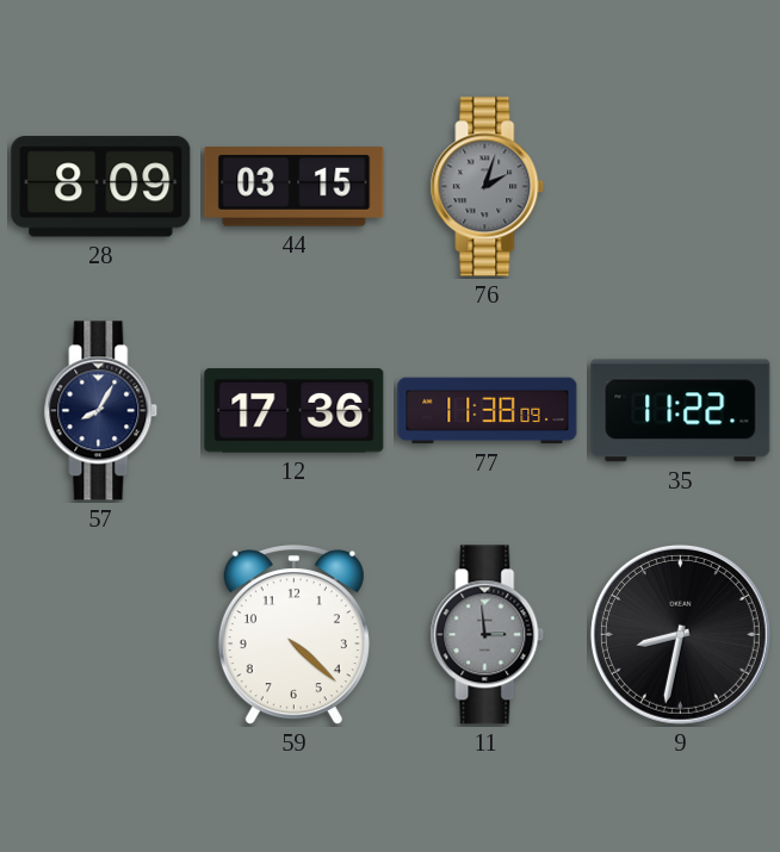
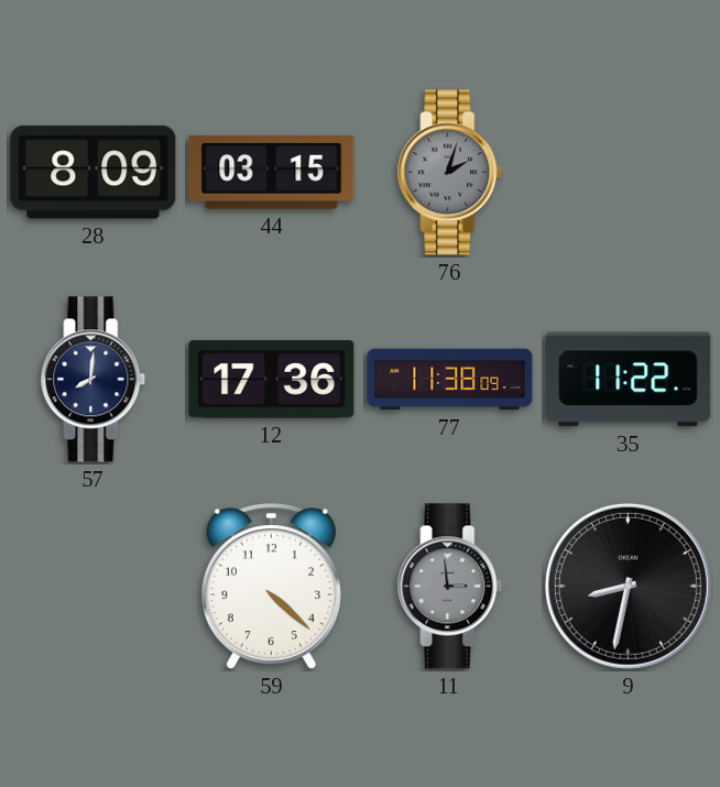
57: 8:05 -> 8:01 (94, 380)
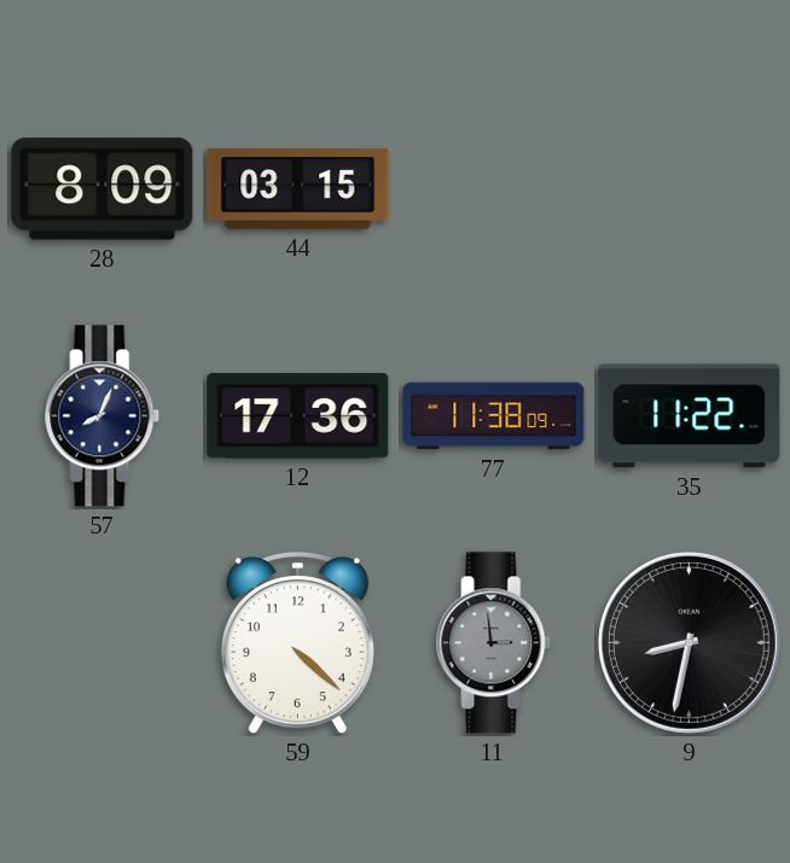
76: 2:03 -> none (450, 173)
57: 8:01 -> 8:04 (103, 416)
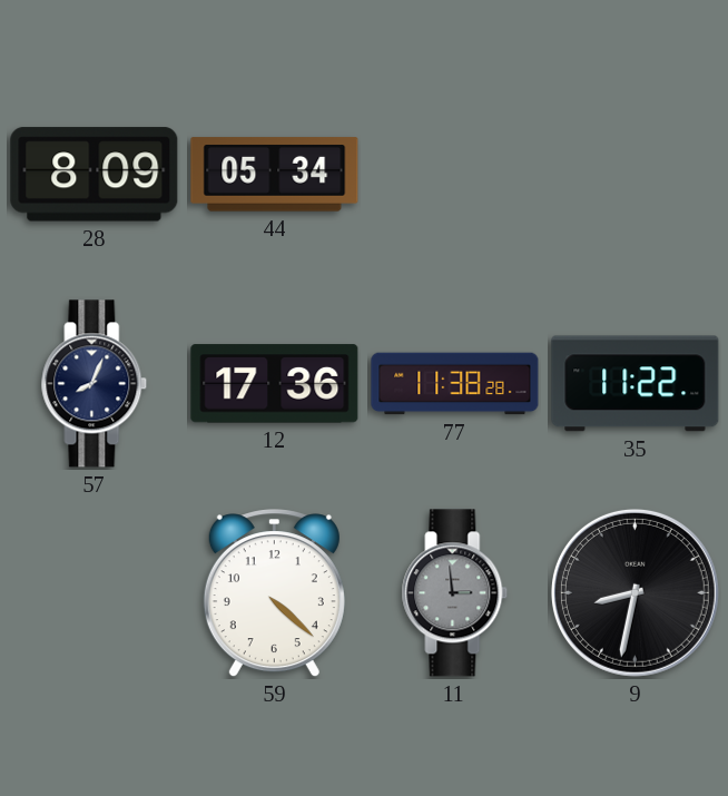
44: 03:15 -> 05:34 (275, 175)
77: 11:38:09 -> 11:38:28 (455, 384)
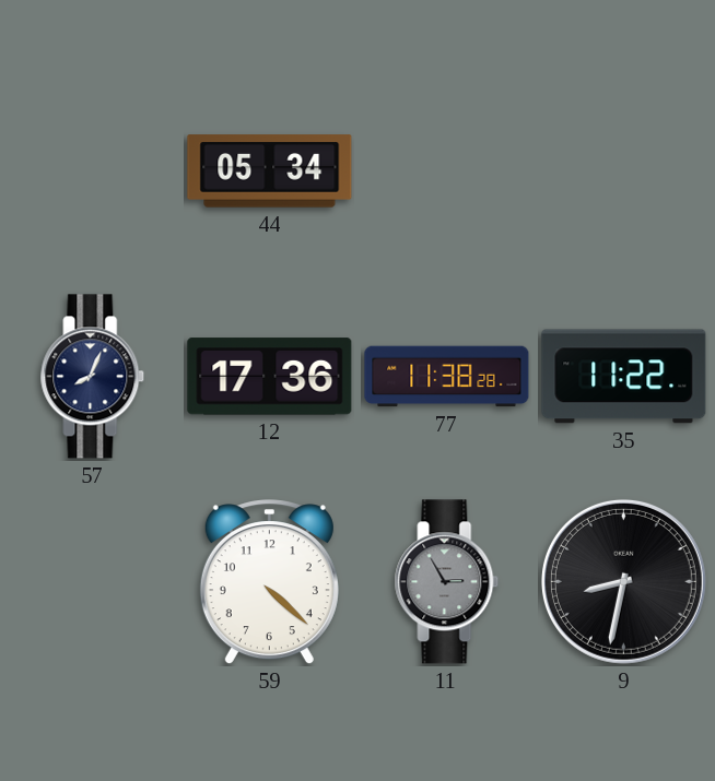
28: 8:09 -> none (95, 175)
11: 2:59 -> 2:55 (447, 582)
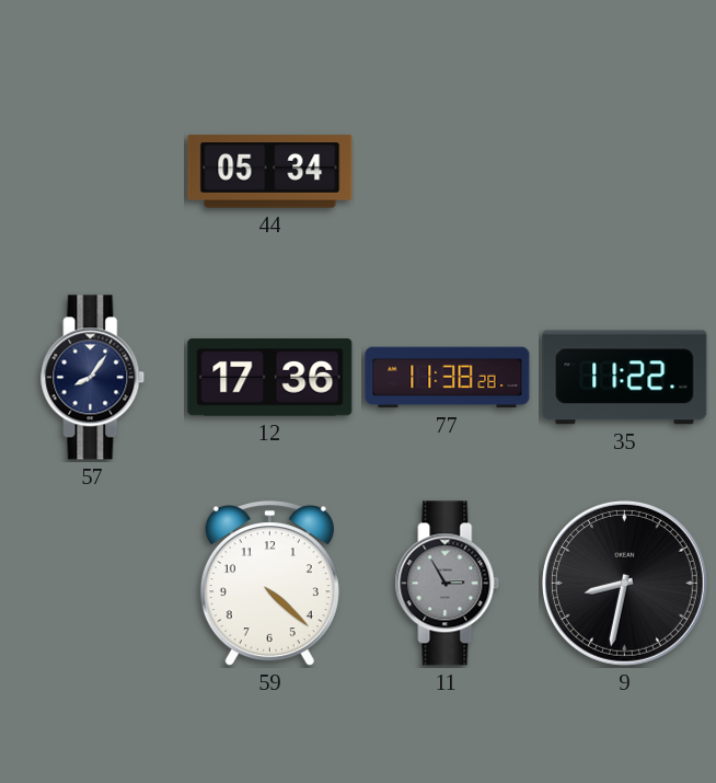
57: 8:04 -> 8:06 (93, 378)
